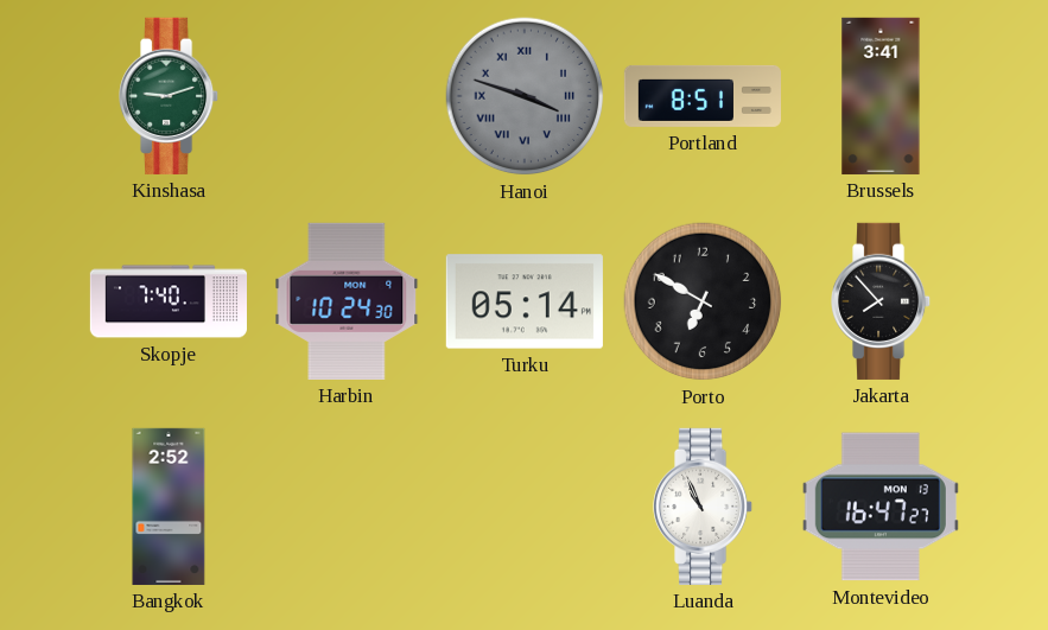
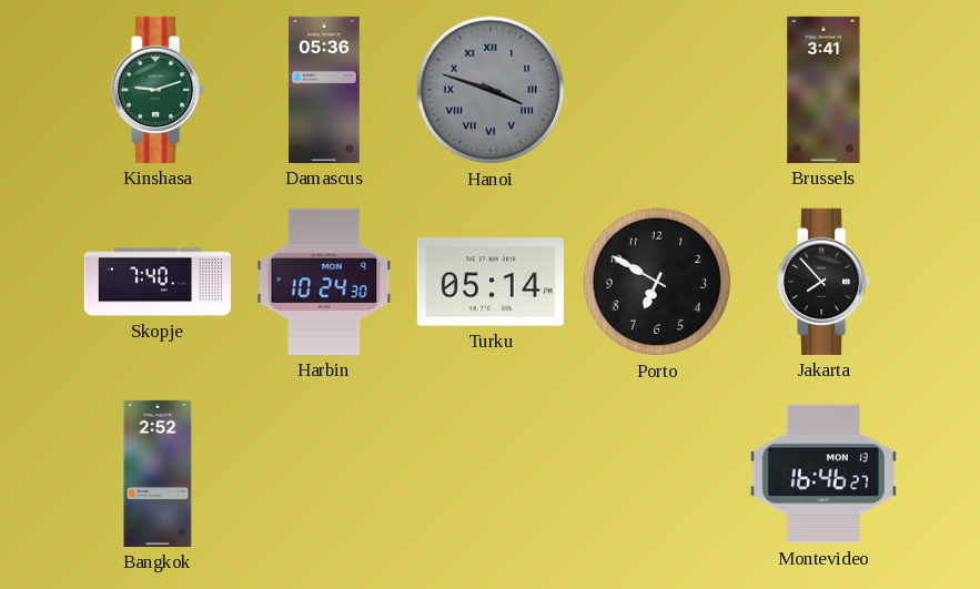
Damascus: none -> 05:36 (324, 90)
Portland: 8:51 -> none (701, 96)
Luanda: 10:56 -> none (704, 507)
Montevideo: 16:47 -> 16:46 (824, 474)
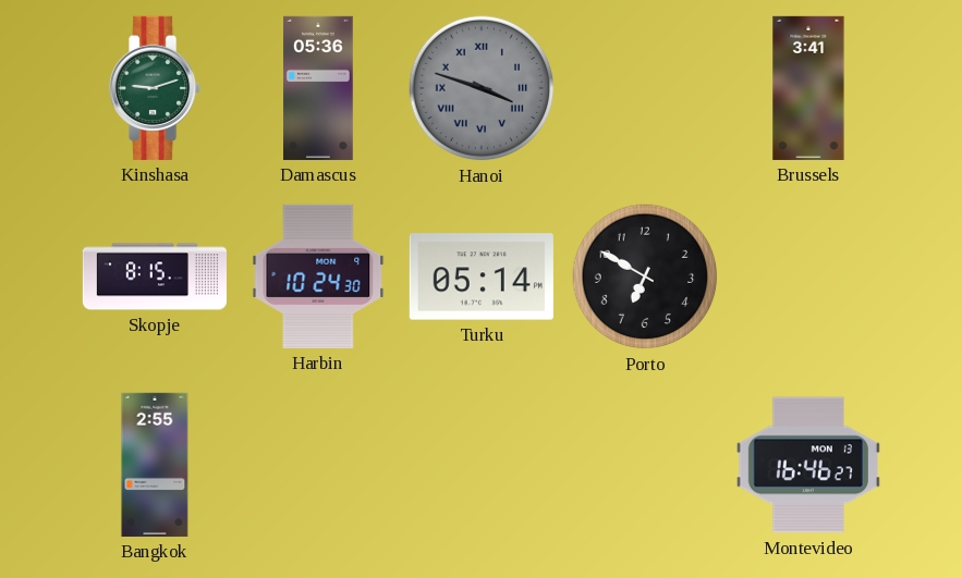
Skopje: 7:40 -> 8:15 (154, 276)
Jakarta: 7:53 -> none (825, 282)
Bangkok: 2:52 -> 2:55 (155, 465)
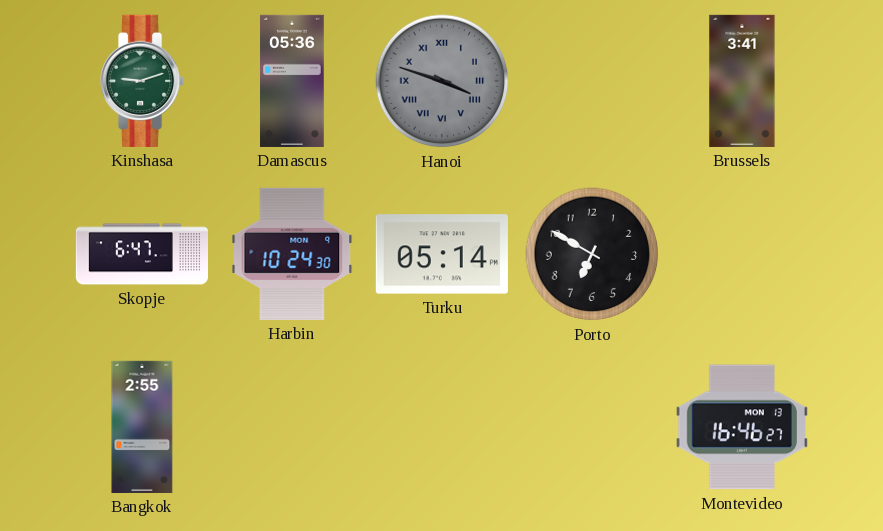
Skopje: 8:15 -> 6:47 (141, 254)
